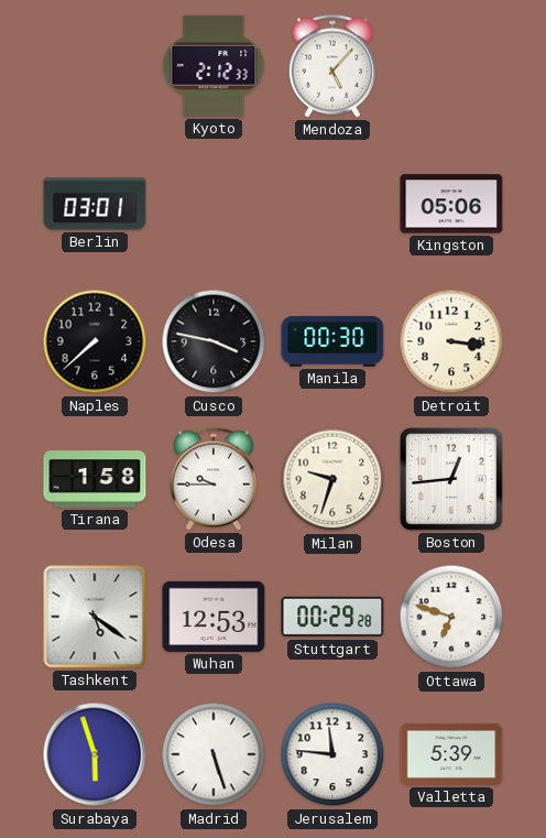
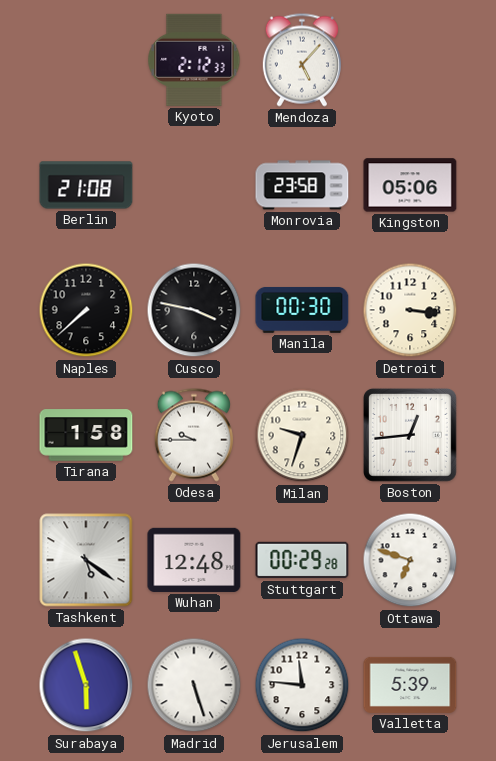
Berlin: 03:01 -> 21:08 (86, 185)
Monrovia: none -> 23:58 (302, 185)
Wuhan: 12:53 -> 12:48 (194, 560)
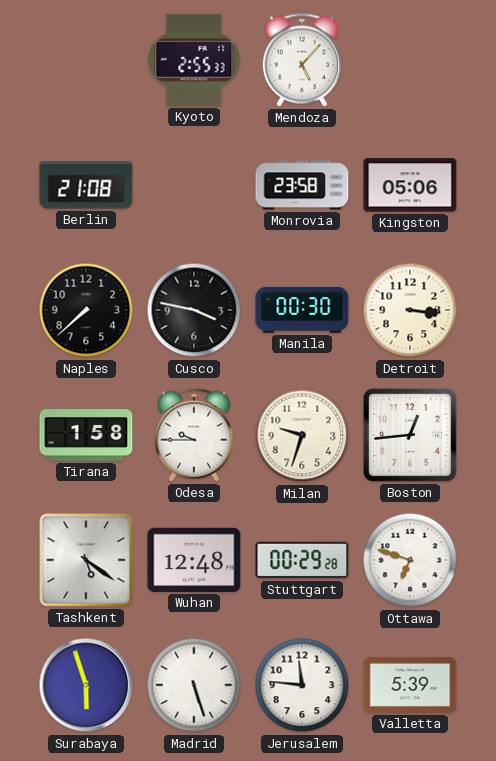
Kyoto: 2:12 -> 2:55 (194, 60)
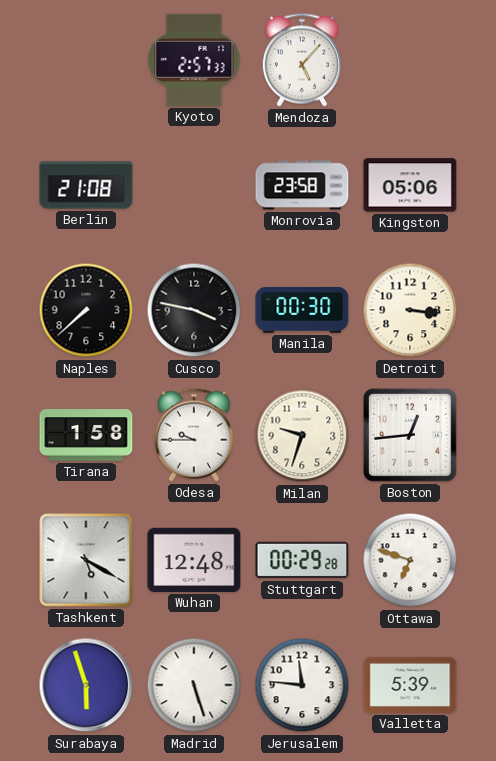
Kyoto: 2:55 -> 2:57 (194, 60)
Tashkent: 5:21 -> 5:20 (86, 560)
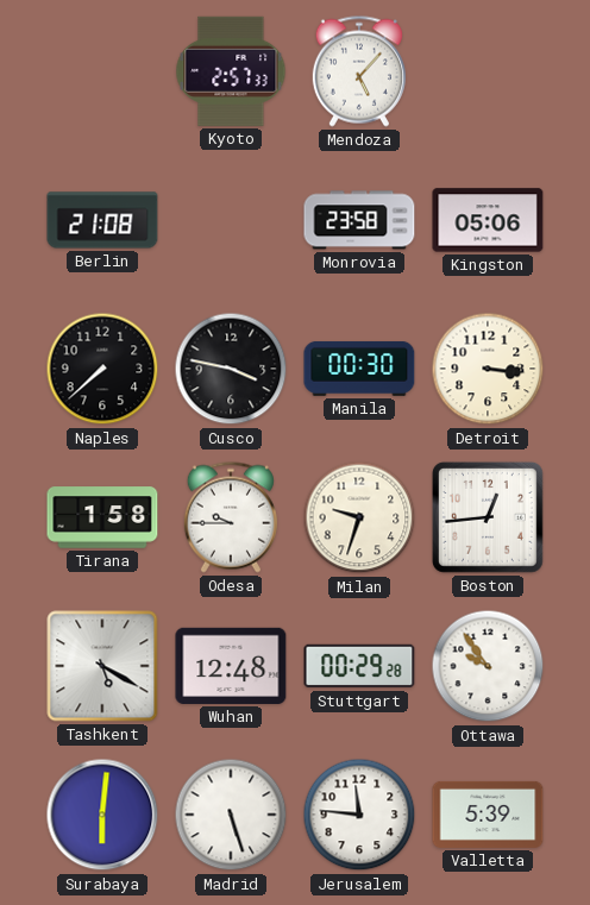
Ottawa: 6:48 -> 9:54 (488, 666)
Surabaya: 5:57 -> 6:01 (102, 815)
